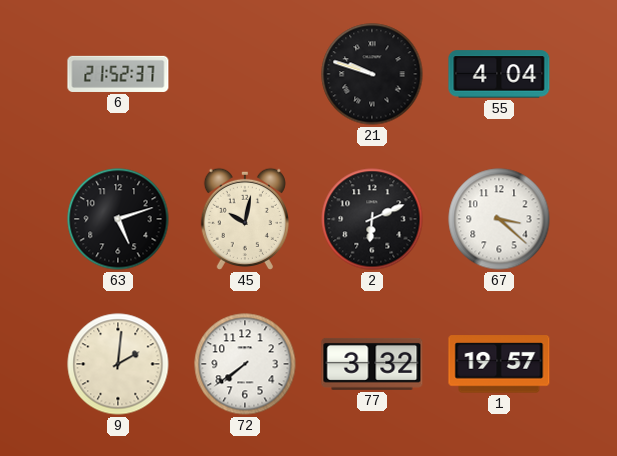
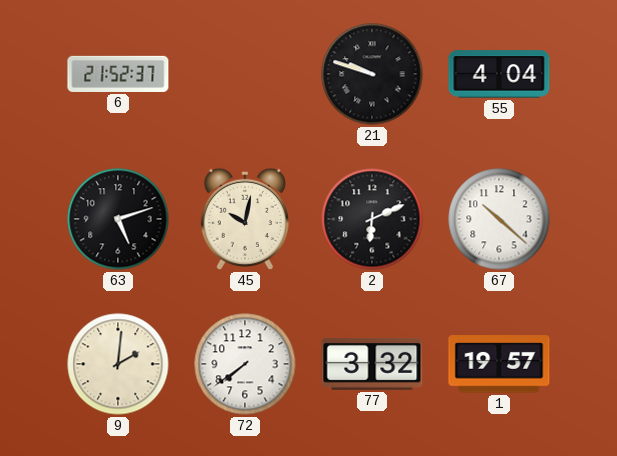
67: 3:22 -> 10:22 (499, 219)
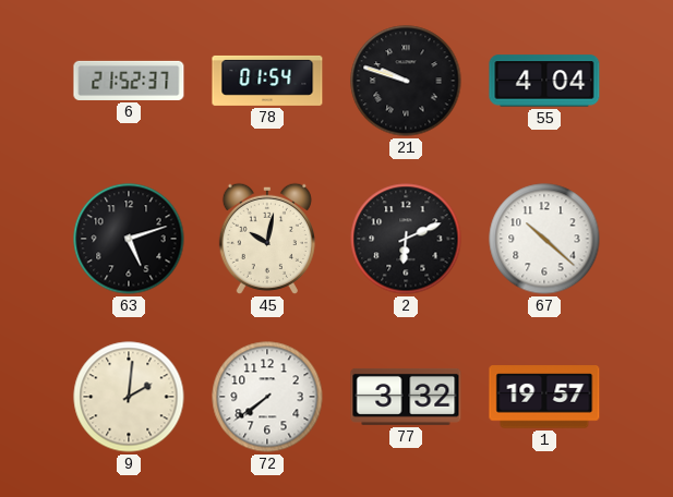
78: none -> 01:54 (267, 81)
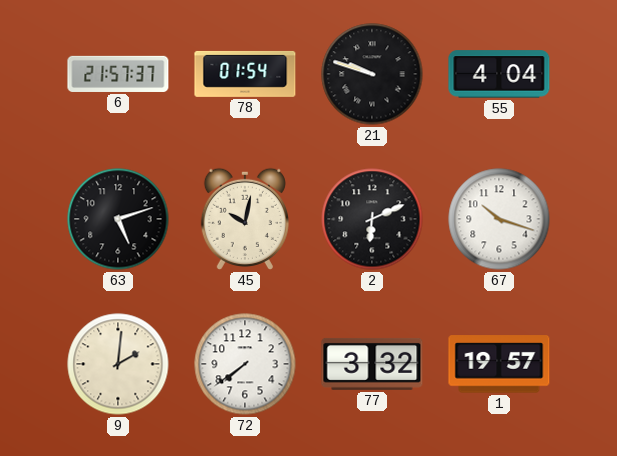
6: 21:52 -> 21:57 (118, 74)
67: 10:22 -> 10:18 (499, 219)
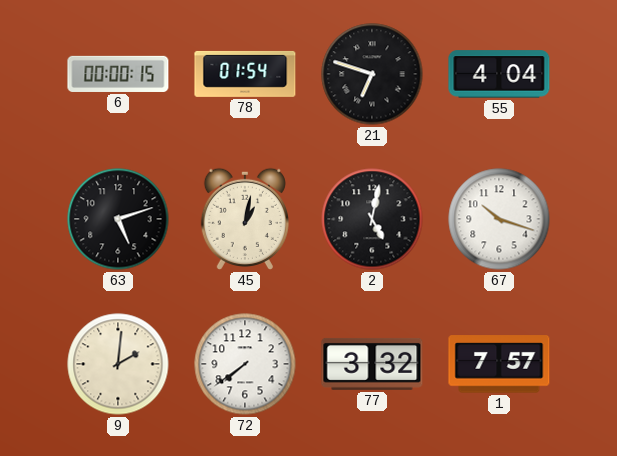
6: 21:57 -> 00:00 (118, 74)
21: 9:48 -> 6:48 (372, 74)
45: 10:02 -> 1:02 (245, 219)
2: 6:11 -> 5:02 (372, 219)
1: 19:57 -> 7:57 (499, 364)
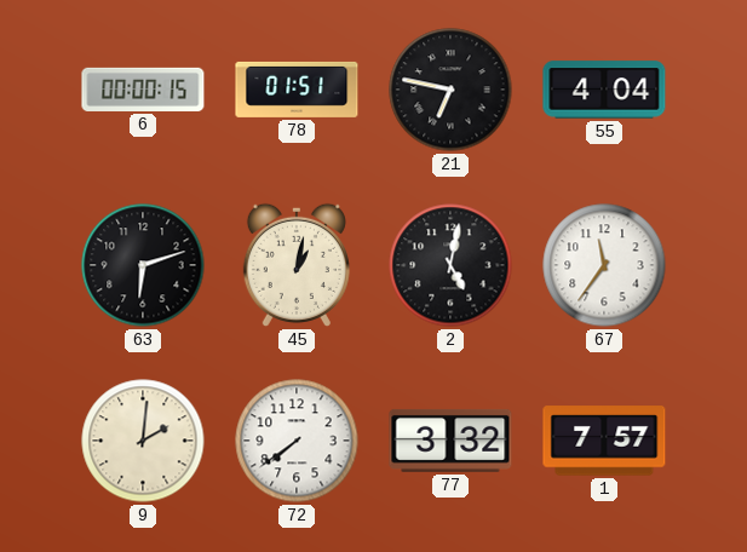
78: 01:54 -> 01:51 (297, 90)
21: 6:48 -> 6:47 (450, 90)
63: 5:12 -> 6:12 (143, 265)
67: 10:18 -> 11:36 (604, 265)
